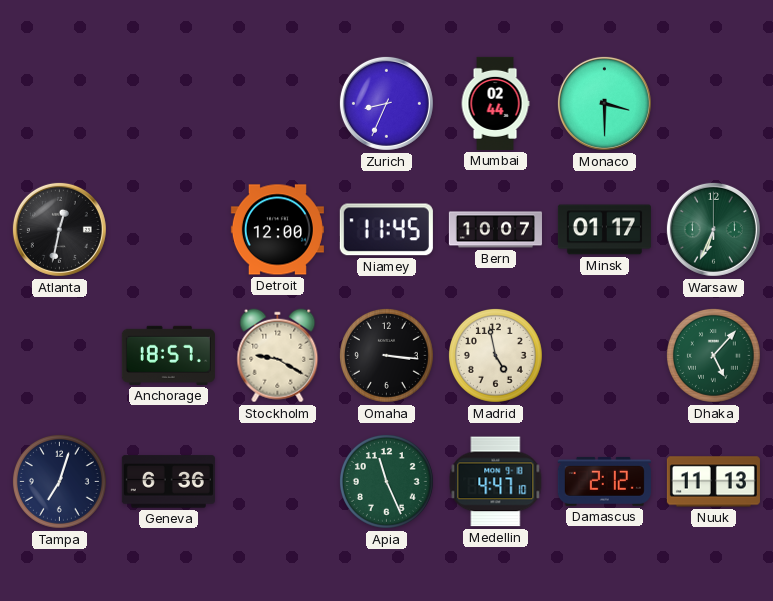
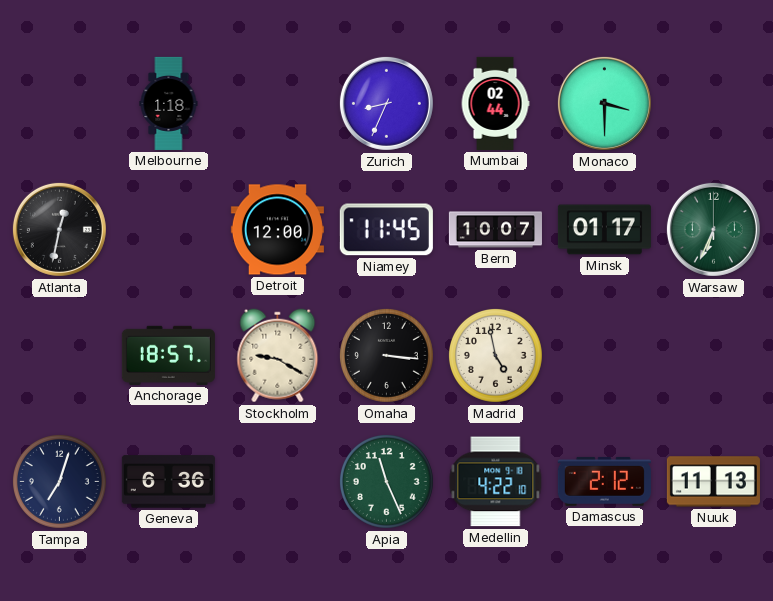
Melbourne: none -> 1:18 (169, 103)
Dhaka: 5:07 -> none (713, 355)
Medellin: 4:47 -> 4:22 (496, 482)
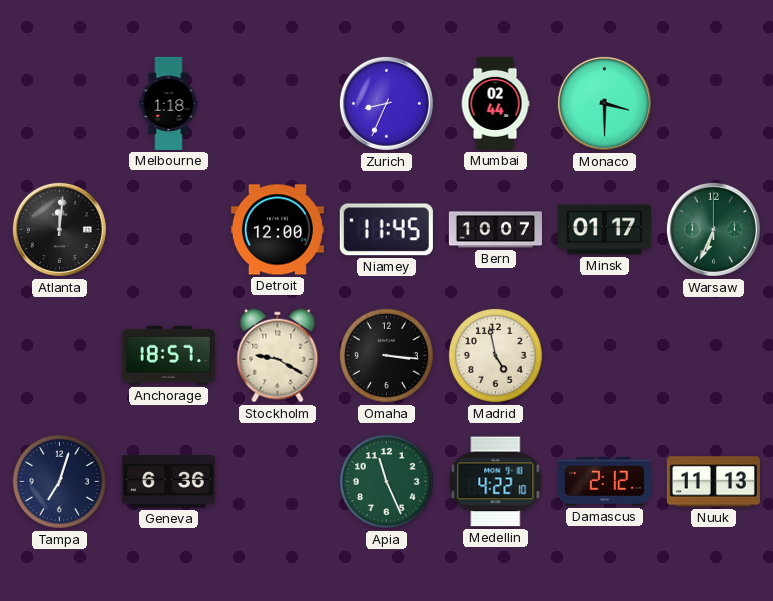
Atlanta: 12:32 -> 12:01 (59, 229)
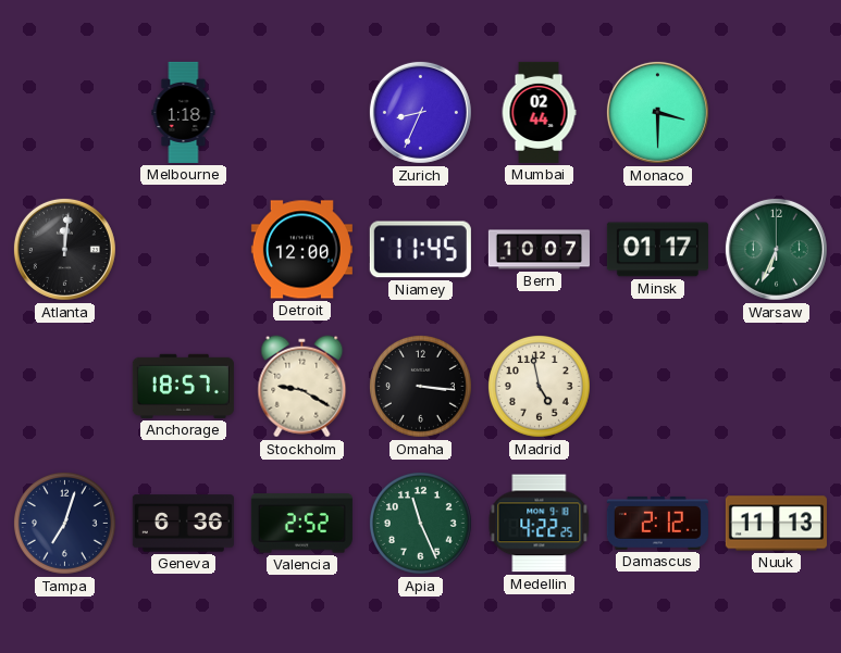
Valencia: none -> 2:52 (301, 524)
Medellin: 4:22:10 -> 4:22:25 (540, 524)
